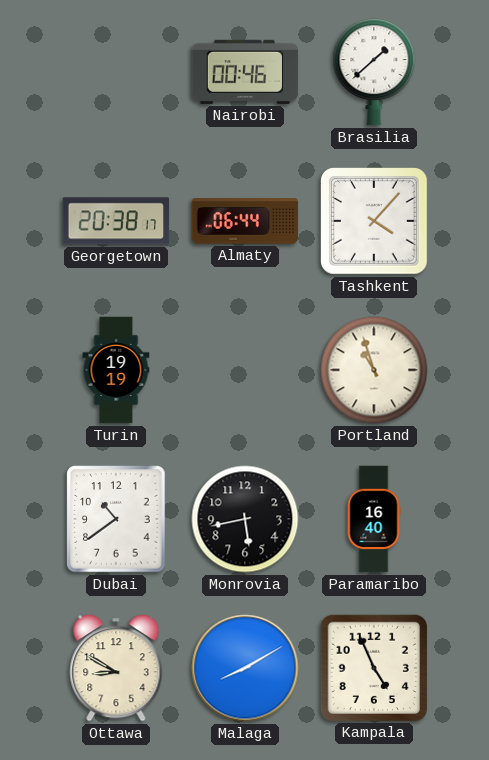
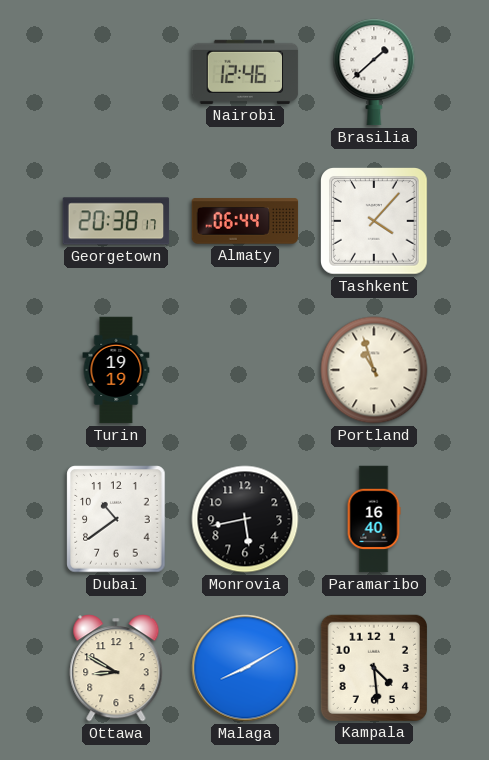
Nairobi: 00:46 -> 12:46 (245, 72)
Kampala: 4:56 -> 4:29 (373, 667)
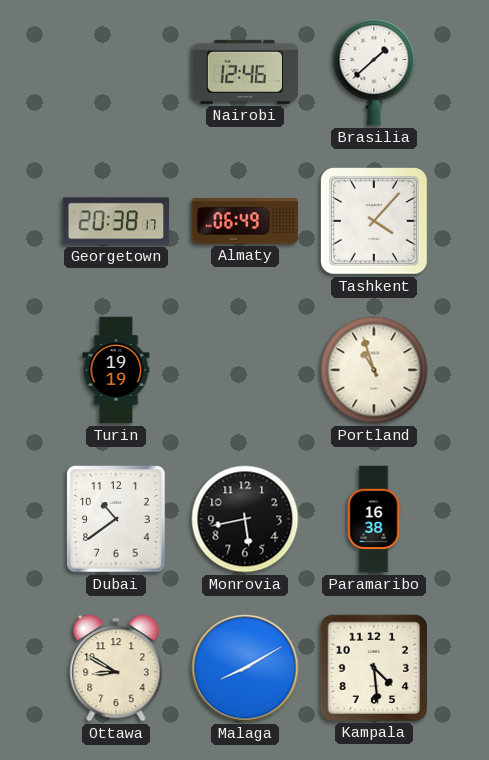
Almaty: 06:44 -> 06:49 (245, 221)
Paramaribo: 16:40 -> 16:38 (374, 519)
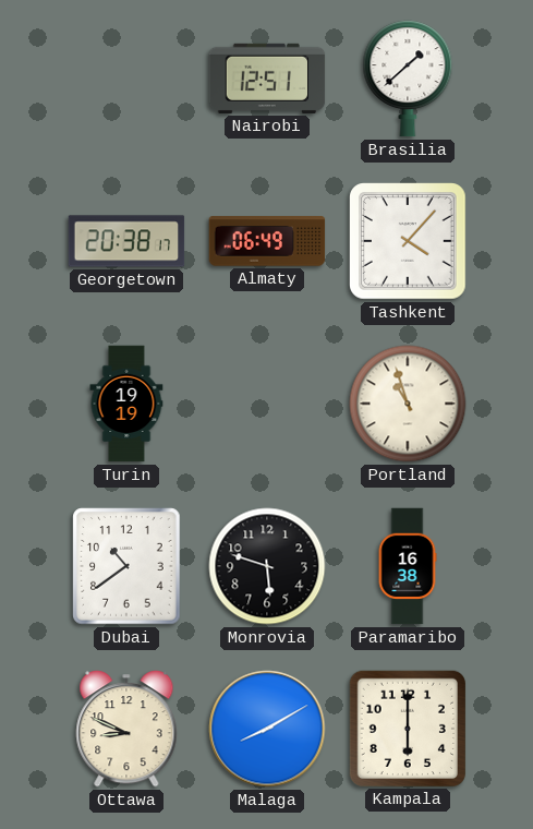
Nairobi: 12:46 -> 12:51 (267, 79)
Monrovia: 5:43 -> 5:48 (267, 566)
Ottawa: 8:50 -> 8:49 (126, 729)
Kampala: 4:29 -> 6:00 (407, 728)
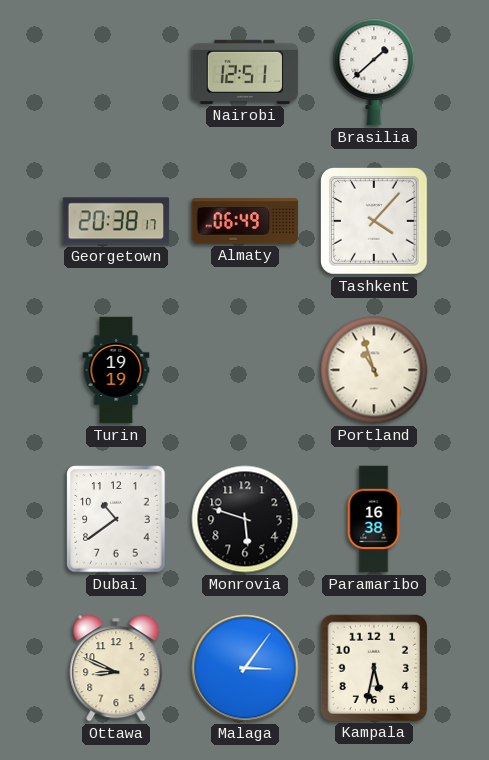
Malaga: 8:10 -> 3:06 (245, 668)
Kampala: 6:00 -> 5:32 (373, 667)
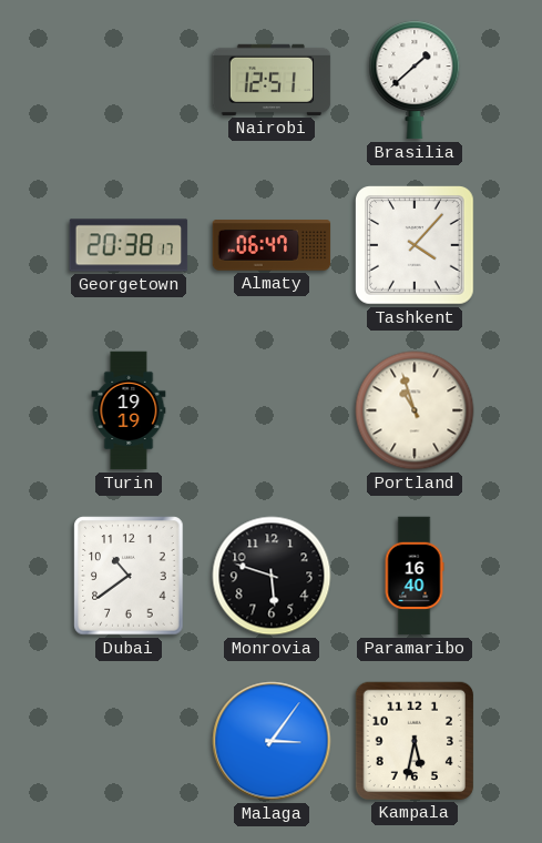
Almaty: 06:49 -> 06:47 (272, 245)
Paramaribo: 16:38 -> 16:40 (415, 576)
Ottawa: 8:49 -> none (116, 668)
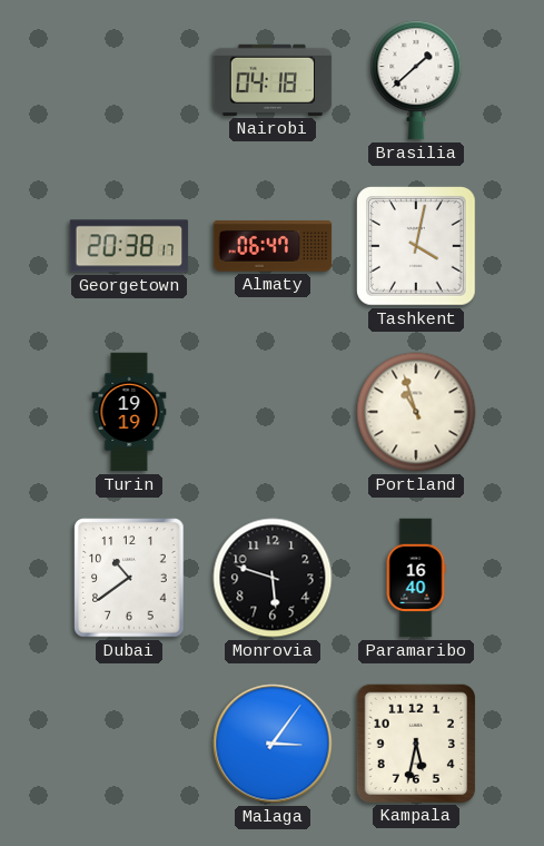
Nairobi: 12:51 -> 04:18 (273, 80)
Tashkent: 4:07 -> 4:02 (416, 246)
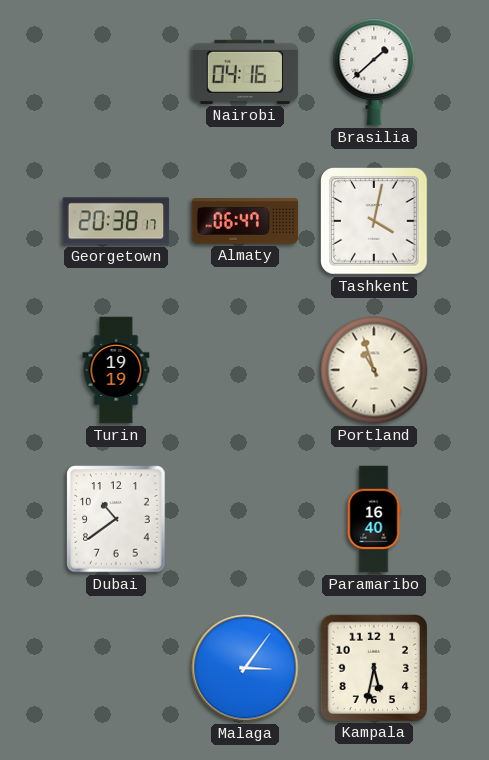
Nairobi: 04:18 -> 04:16 (245, 72)
Monrovia: 5:48 -> none (273, 578)
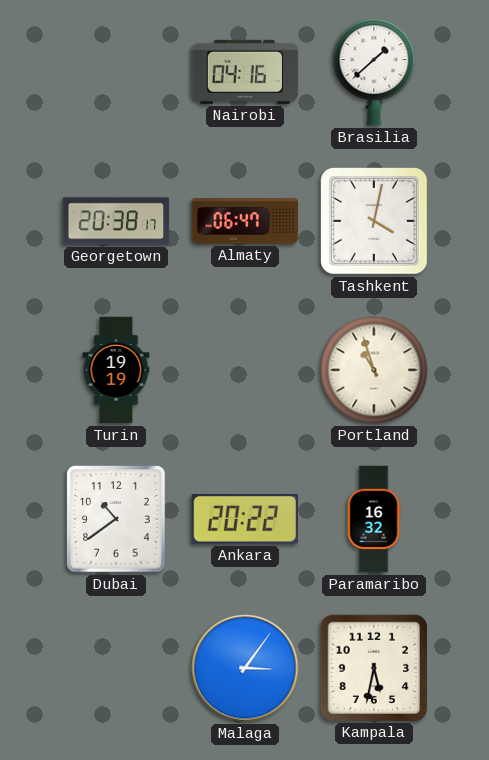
Ankara: none -> 20:22 (245, 520)
Paramaribo: 16:40 -> 16:32 (374, 519)
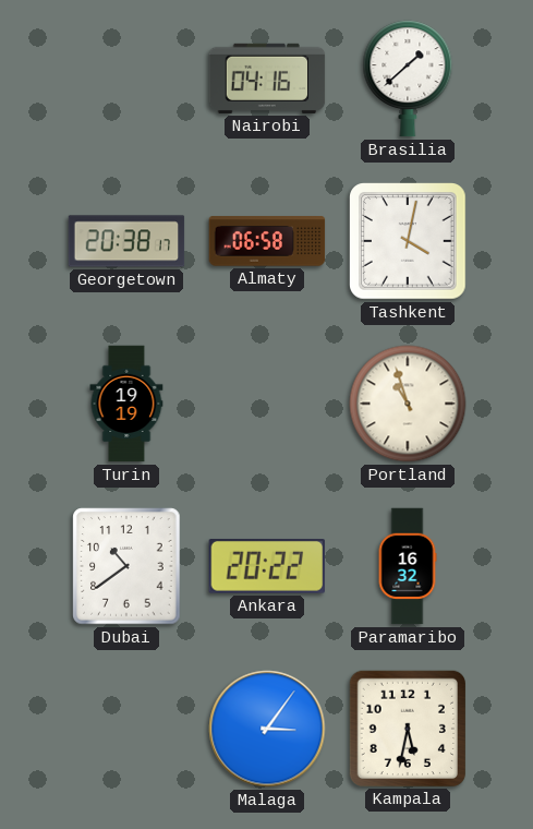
Almaty: 06:47 -> 06:58 (267, 241)
